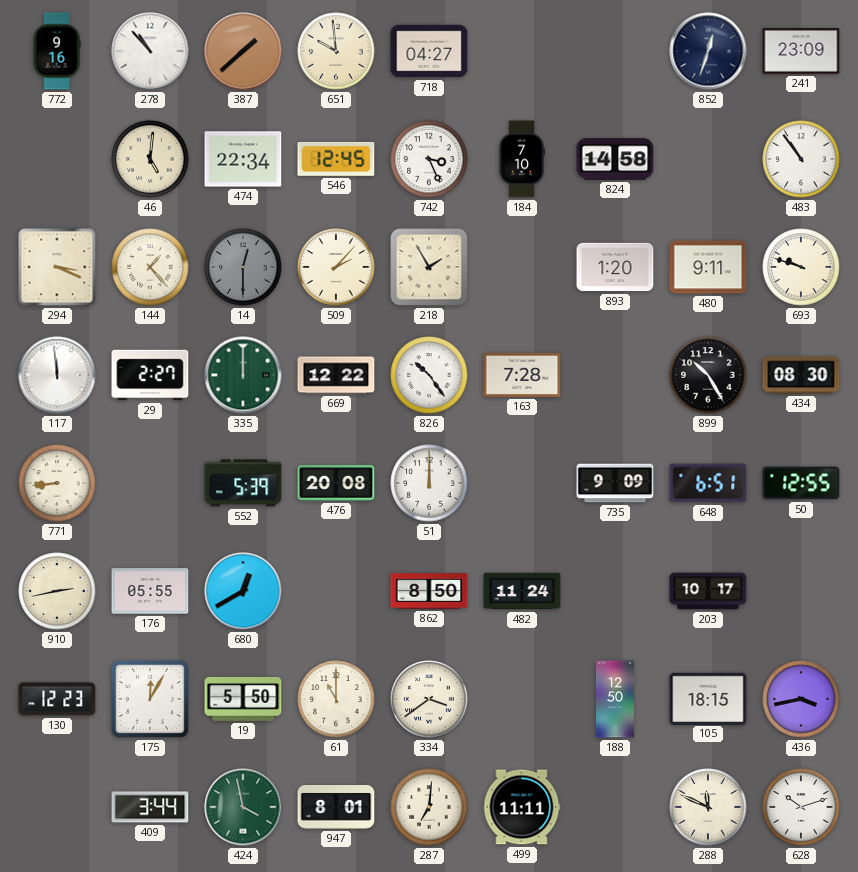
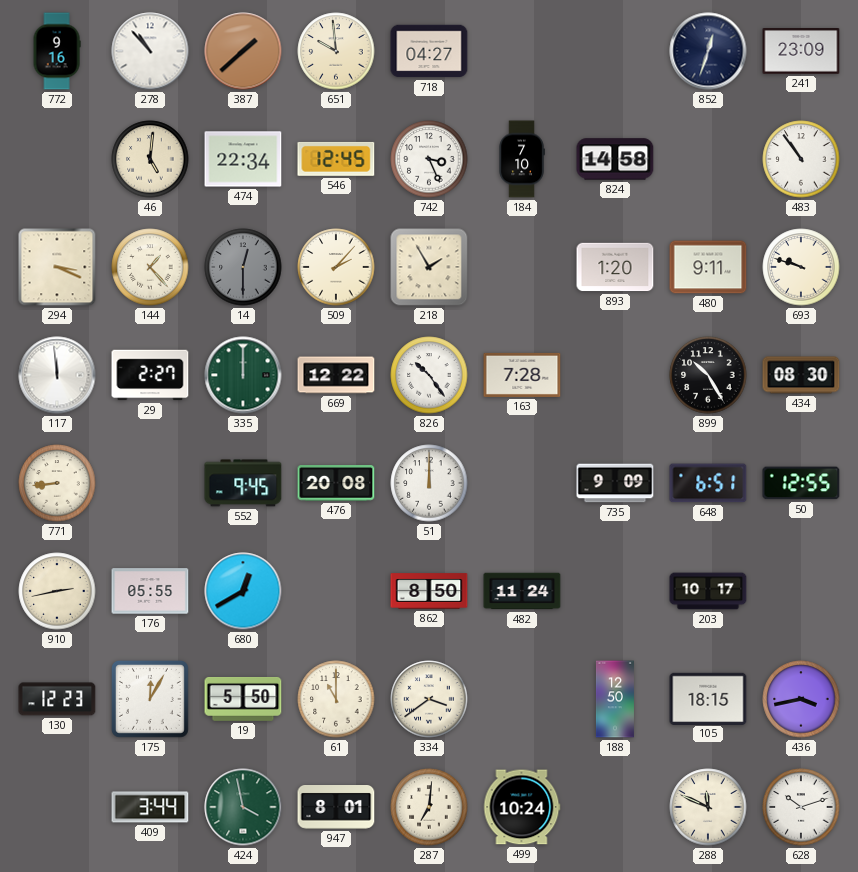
552: 5:39 -> 9:45 (243, 483)
499: 11:11 -> 10:24 (522, 807)
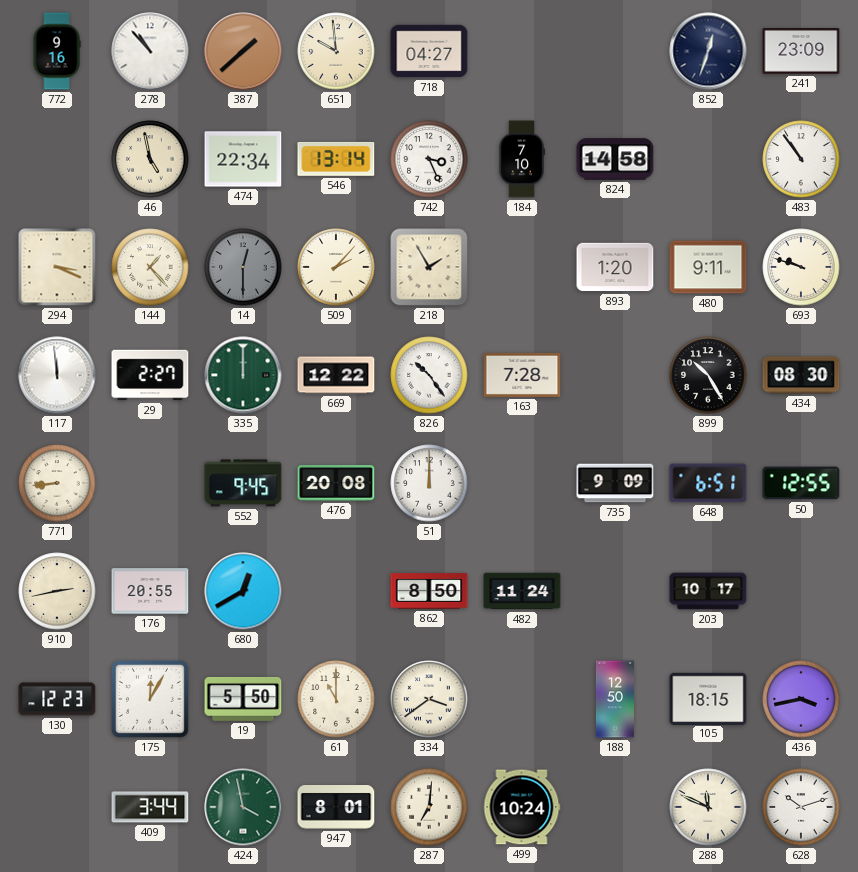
46: 5:01 -> 4:58 (150, 159)
546: 12:45 -> 13:14 (336, 159)
176: 05:55 -> 20:55 (150, 591)
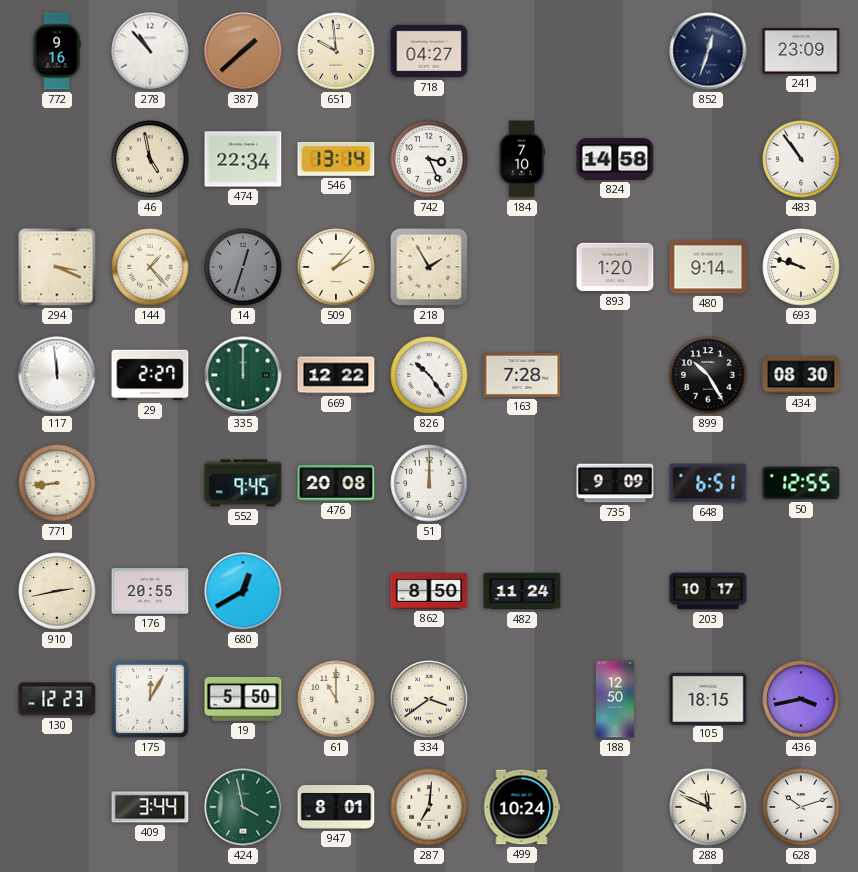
14: 12:30 -> 12:33 (243, 267)
480: 9:11 -> 9:14 (708, 267)
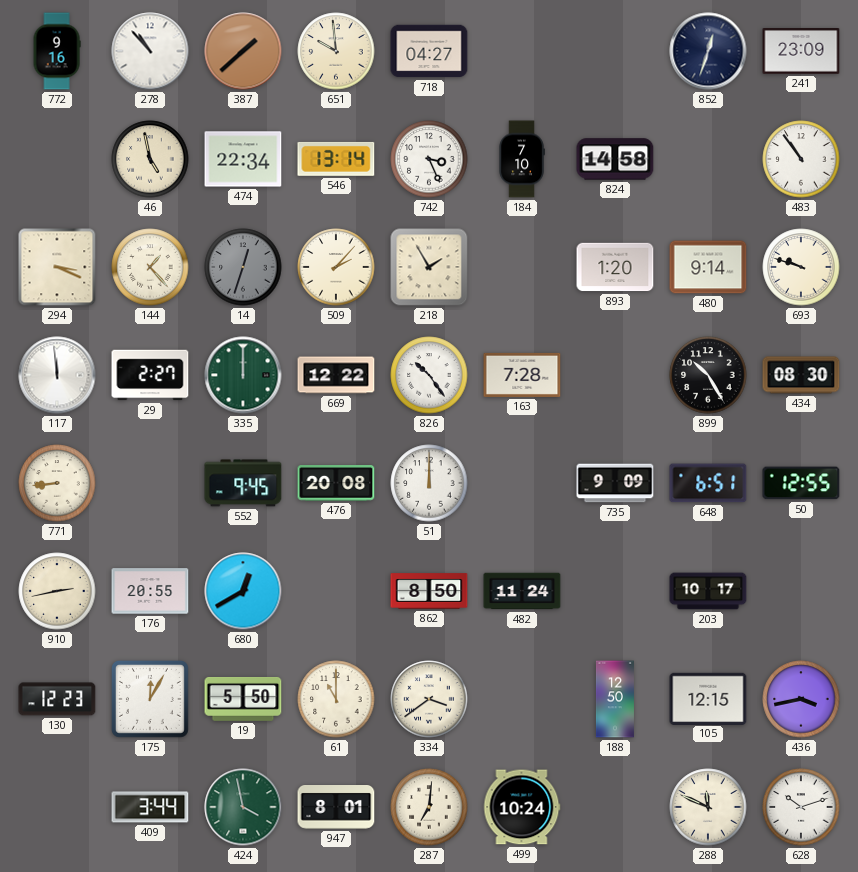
105: 18:15 -> 12:15 (708, 698)
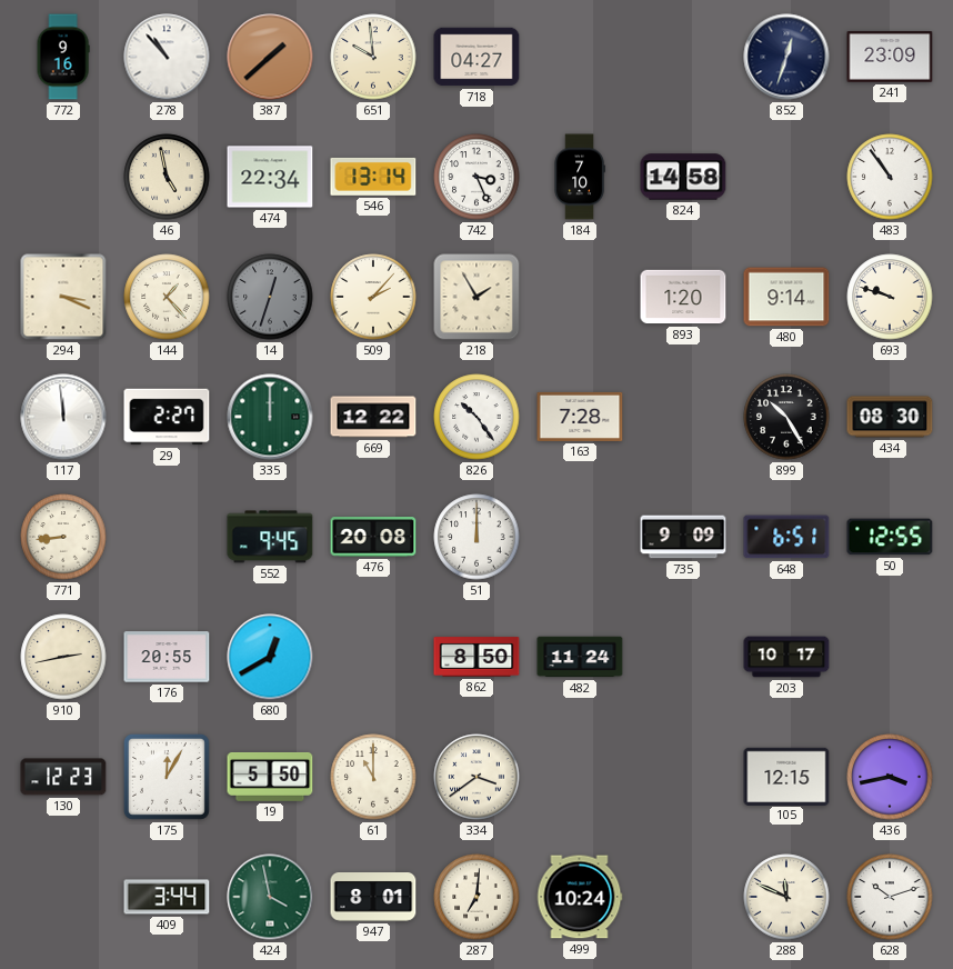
188: 12:50 -> none (615, 699)
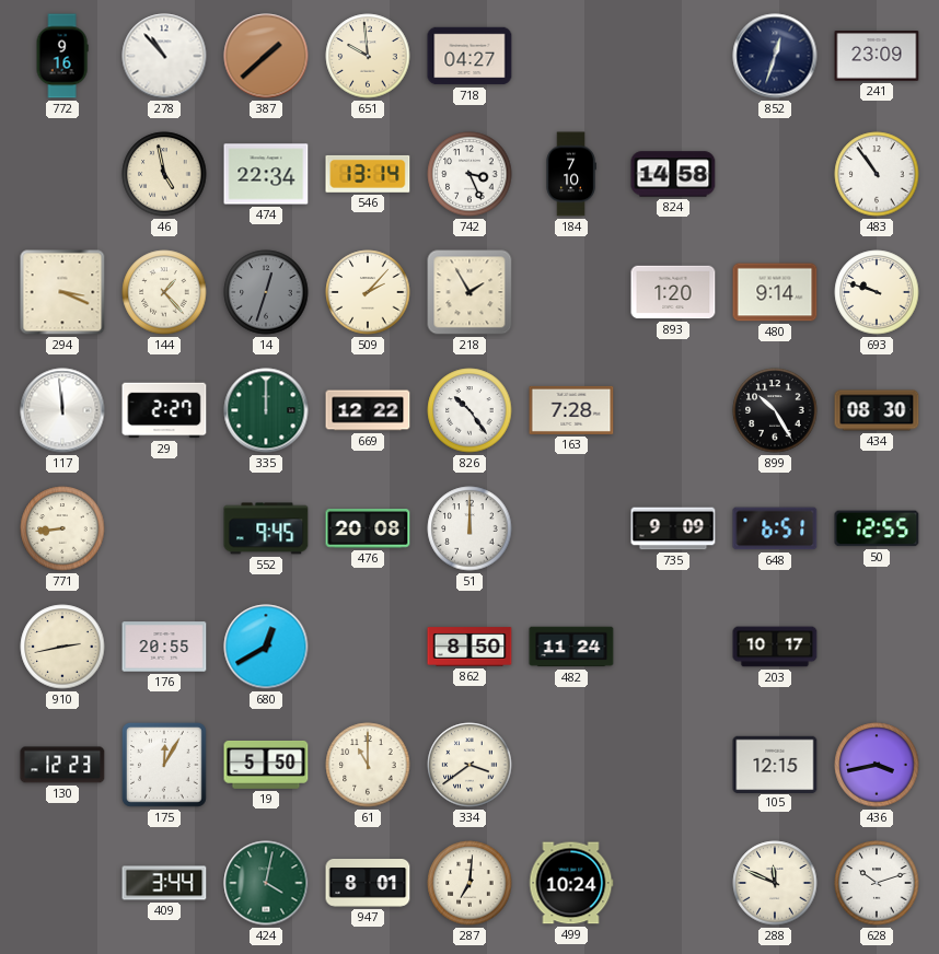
424: 3:58 -> 4:02 (266, 883)
